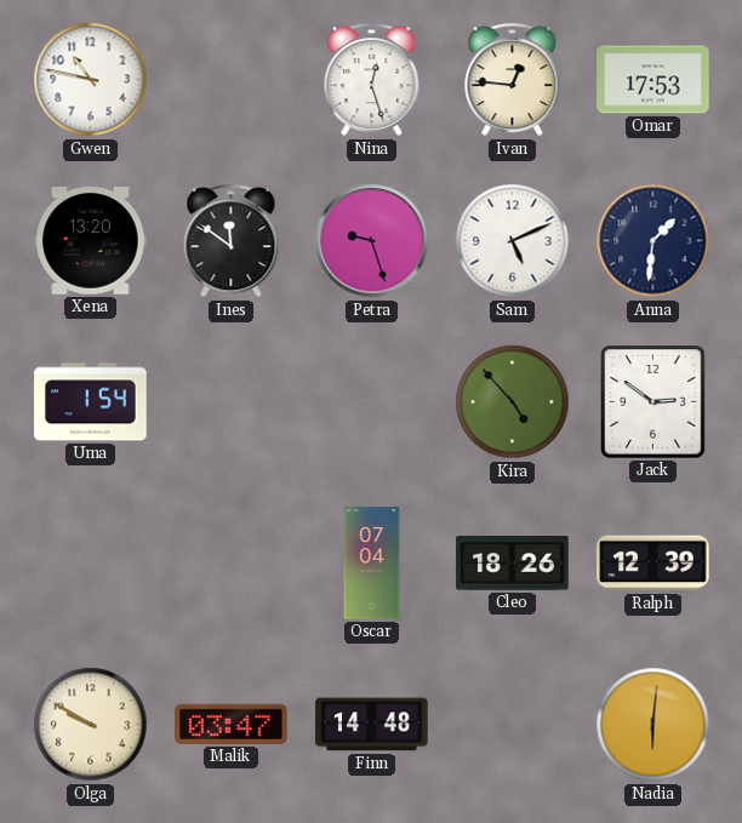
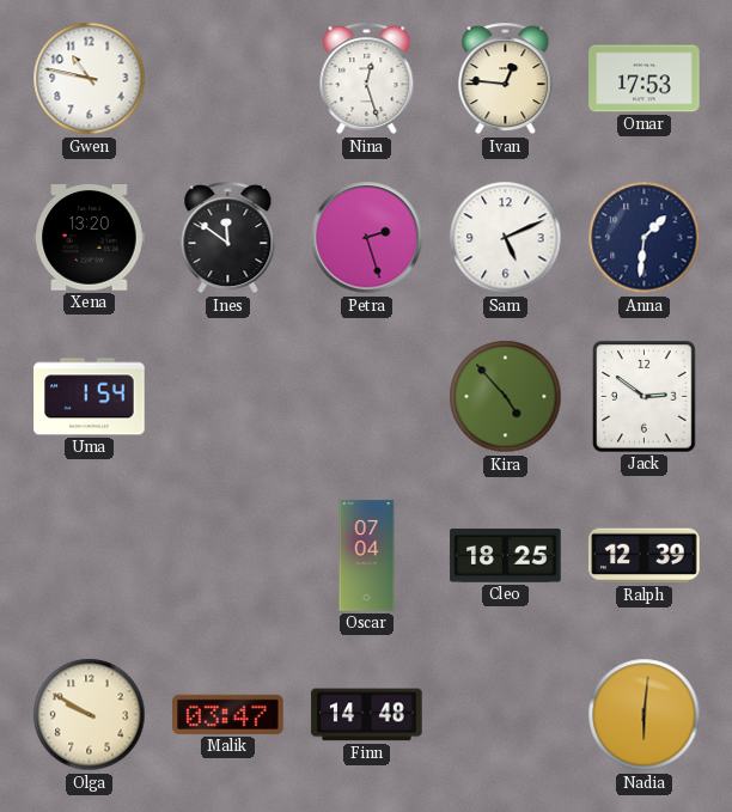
Petra: 9:27 -> 2:27 (367, 238)
Cleo: 18:26 -> 18:25 (506, 556)
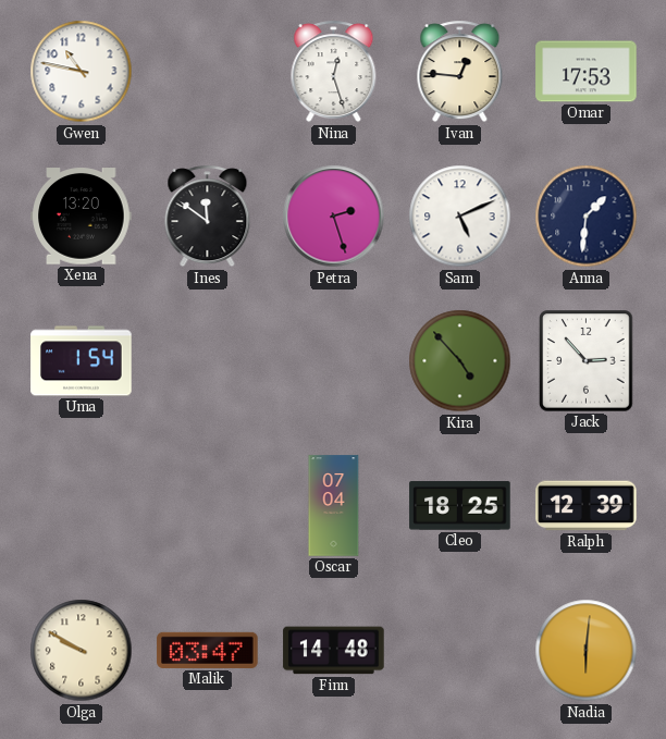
Jack: 2:51 -> 2:53 (587, 361)
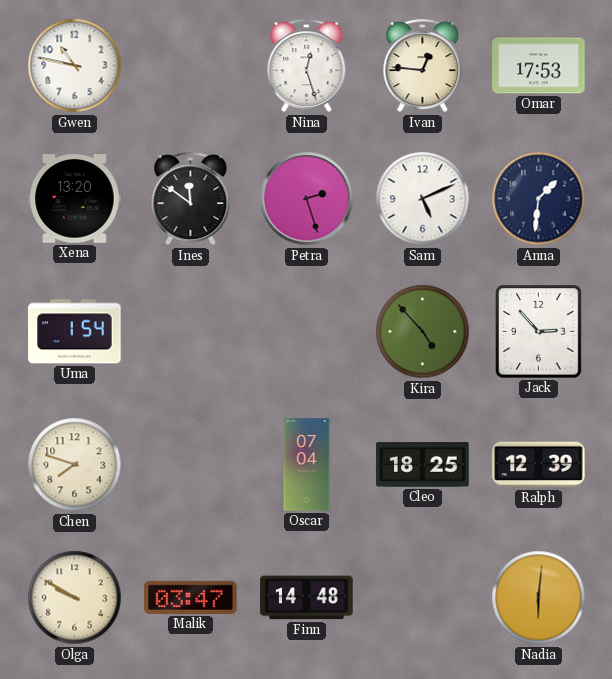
Chen: none -> 7:48 (75, 465)
